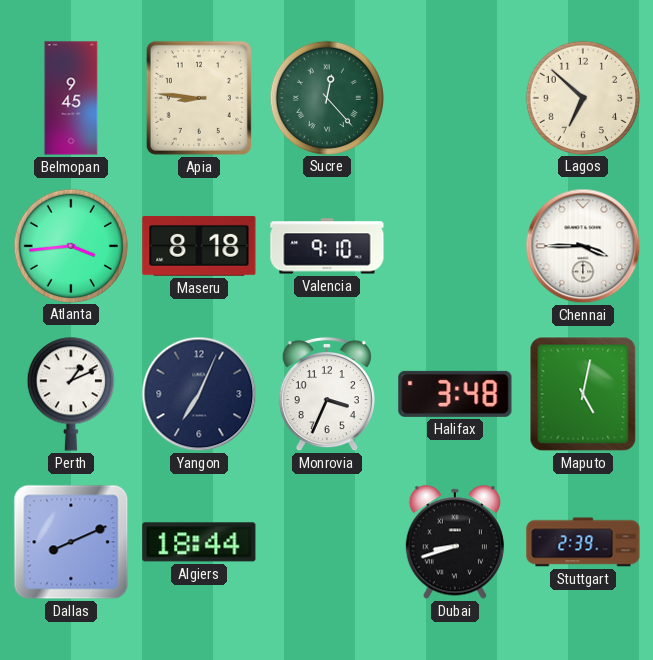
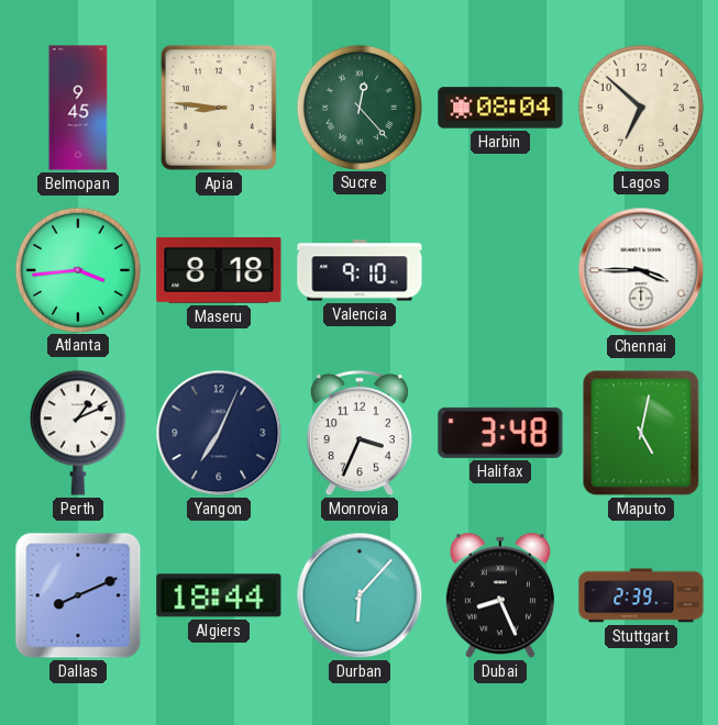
Harbin: none -> 08:04 (500, 108)
Durban: none -> 6:07 (360, 595)
Dubai: 8:42 -> 8:26 (500, 595)
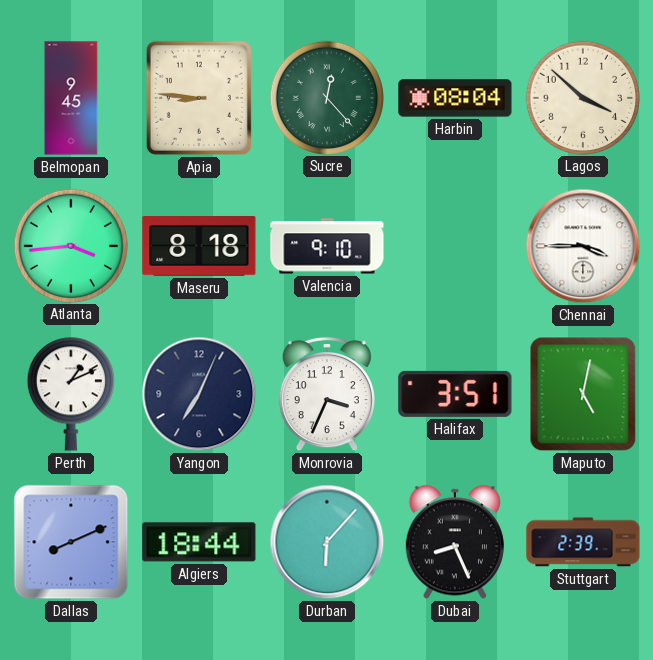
Lagos: 6:52 -> 3:52 (582, 97)
Halifax: 3:48 -> 3:51 (455, 394)
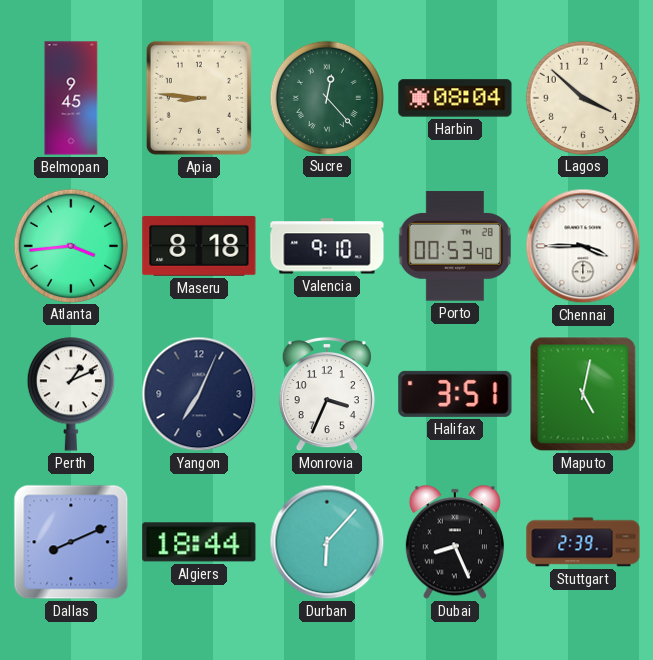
Porto: none -> 00:53 (455, 246)
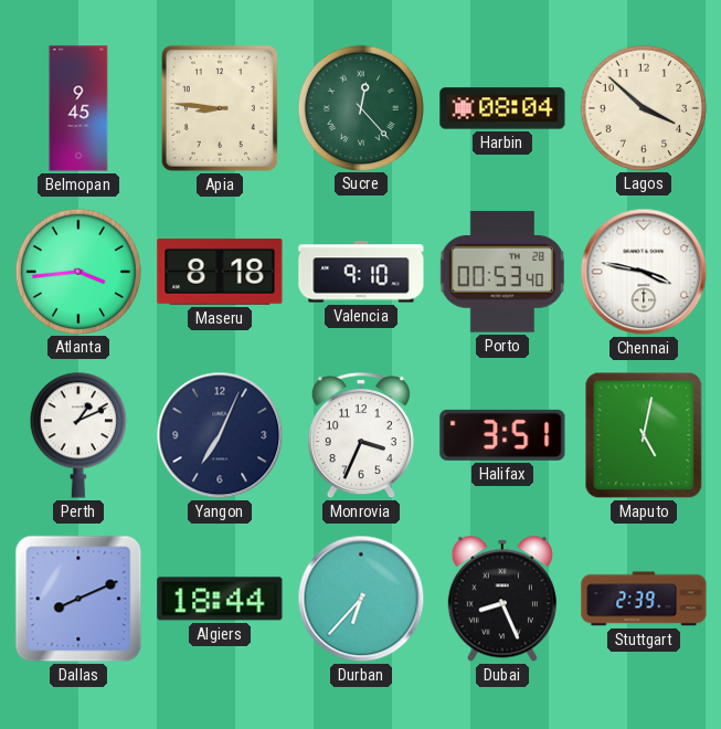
Chennai: 3:45 -> 3:47 (644, 272)
Durban: 6:07 -> 6:37 (361, 599)
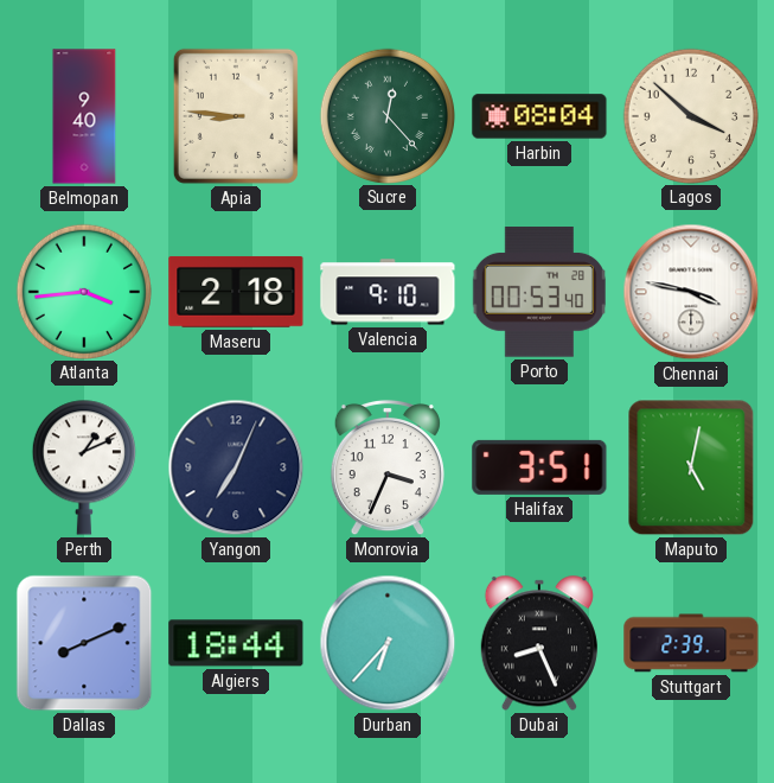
Belmopan: 9:45 -> 9:40 (84, 116)
Maseru: 8:18 -> 2:18 (236, 292)
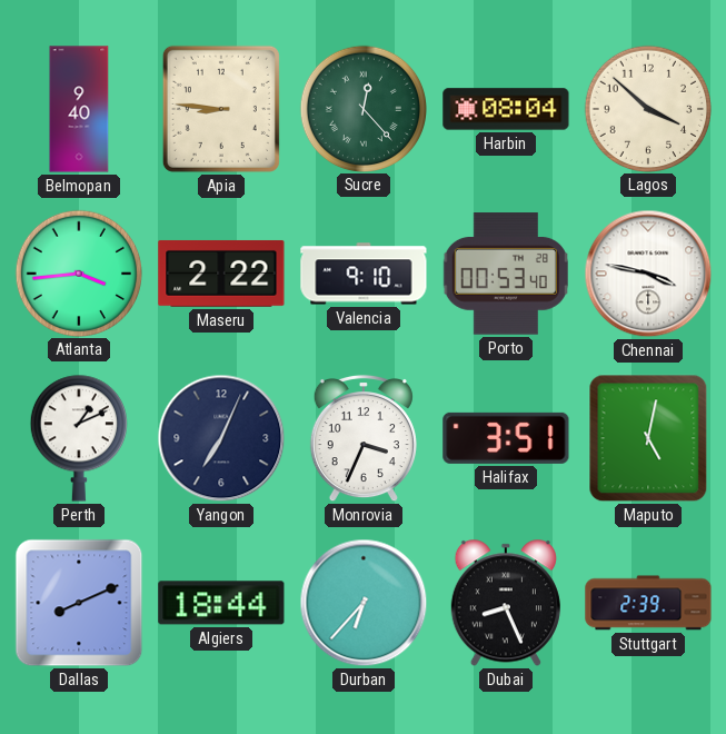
Maseru: 2:18 -> 2:22 (221, 274)
